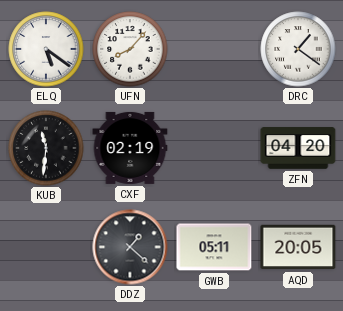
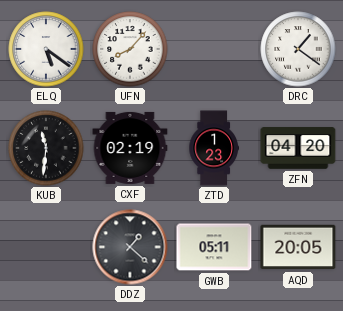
ZTD: none -> 1:23 (213, 148)
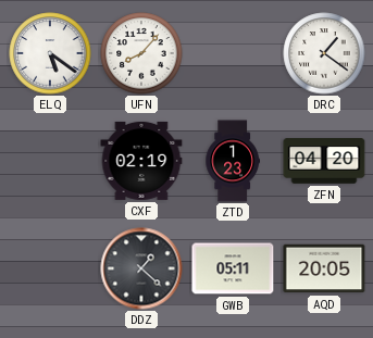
KUB: 11:31 -> none (46, 148)
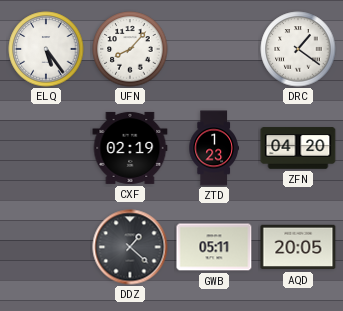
ELQ: 5:21 -> 5:24 (46, 49)
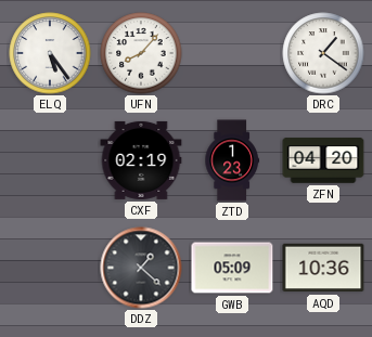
GWB: 05:11 -> 05:09 (232, 268)
AQD: 20:05 -> 10:36 (323, 268)
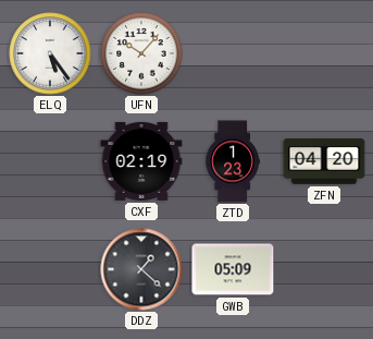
UFN: 8:07 -> 10:07 (141, 53)
DRC: 1:21 -> none (323, 53)
AQD: 10:36 -> none (323, 268)
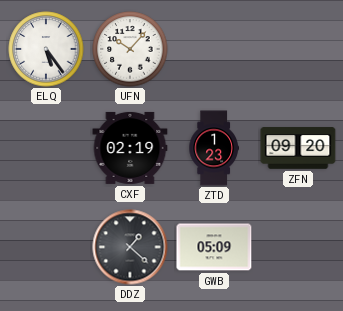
ZFN: 04:20 -> 09:20 (298, 148)
